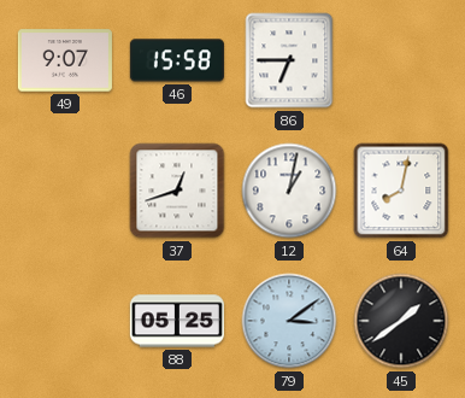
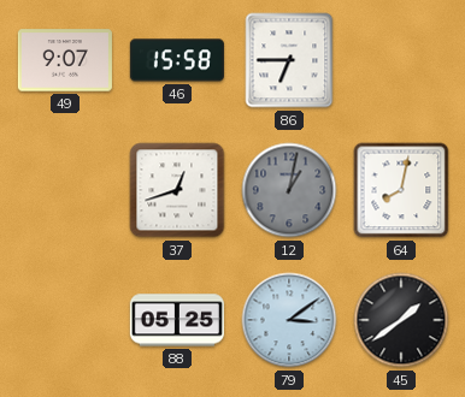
12 dial: white -> grey (289, 190)
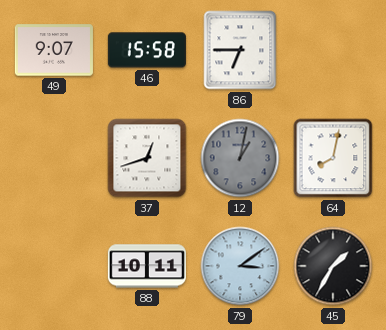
88: 05:25 -> 10:11 (147, 266)
45: 1:39 -> 1:35 (333, 266)
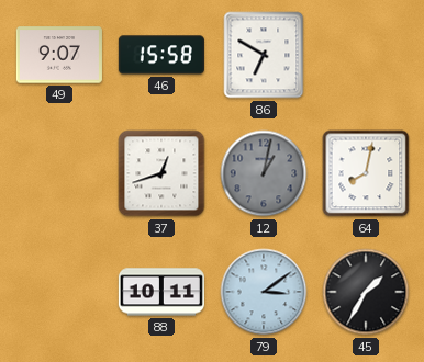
86: 6:45 -> 6:50 (264, 55)
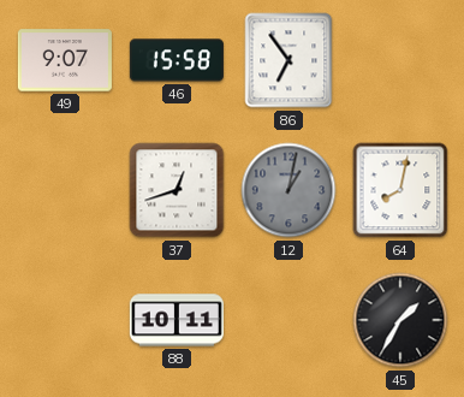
86: 6:50 -> 6:54 (288, 60)
79: 3:09 -> none (264, 292)
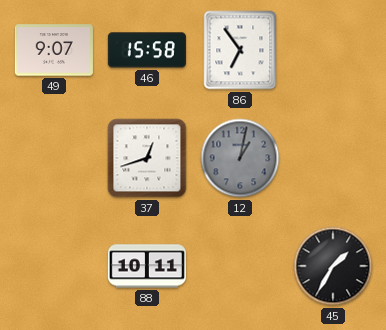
64: 8:02 -> none (400, 190)
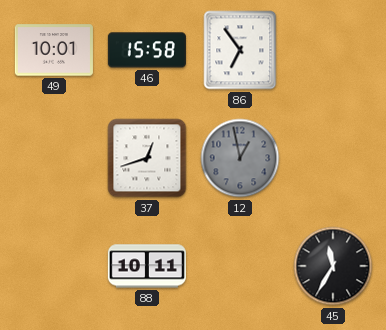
49: 9:07 -> 10:01 (54, 50)
12: 1:02 -> 12:58 (240, 158)
45: 1:35 -> 11:35 (333, 266)
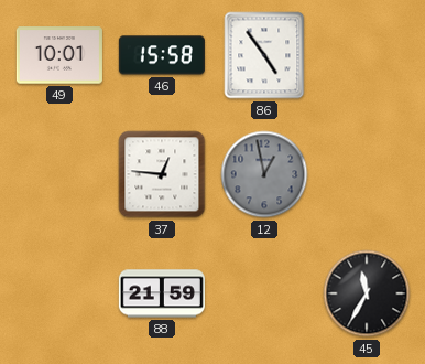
86: 6:54 -> 4:54 (264, 55)
37: 12:42 -> 12:46 (162, 174)
88: 10:11 -> 21:59 (162, 293)
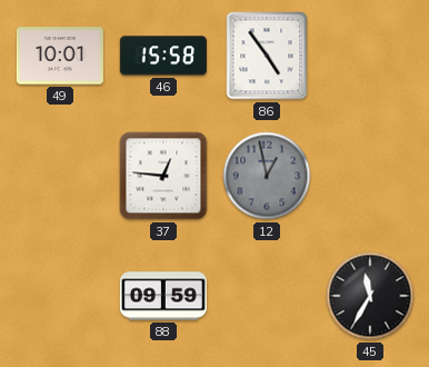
88: 21:59 -> 09:59 (163, 296)
